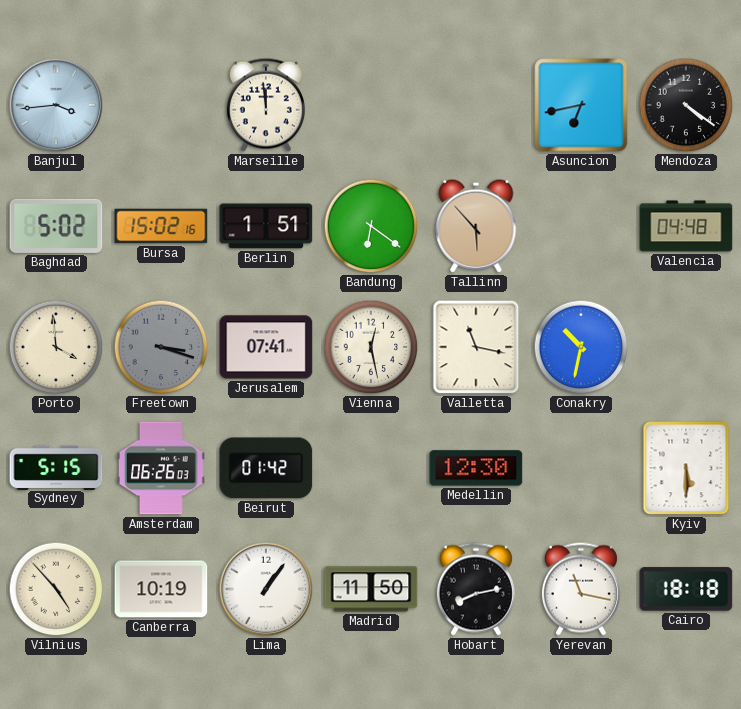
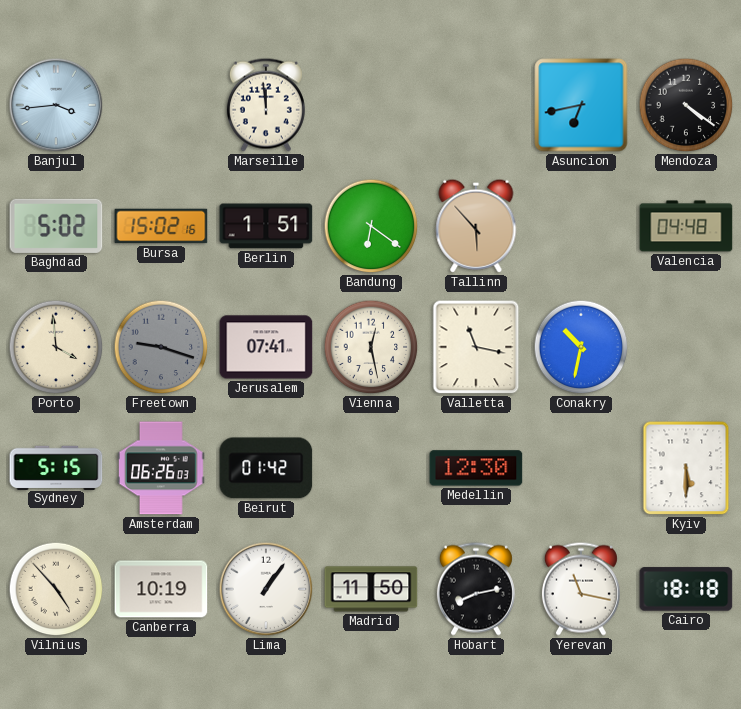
Freetown: 3:18 -> 9:18 (161, 347)
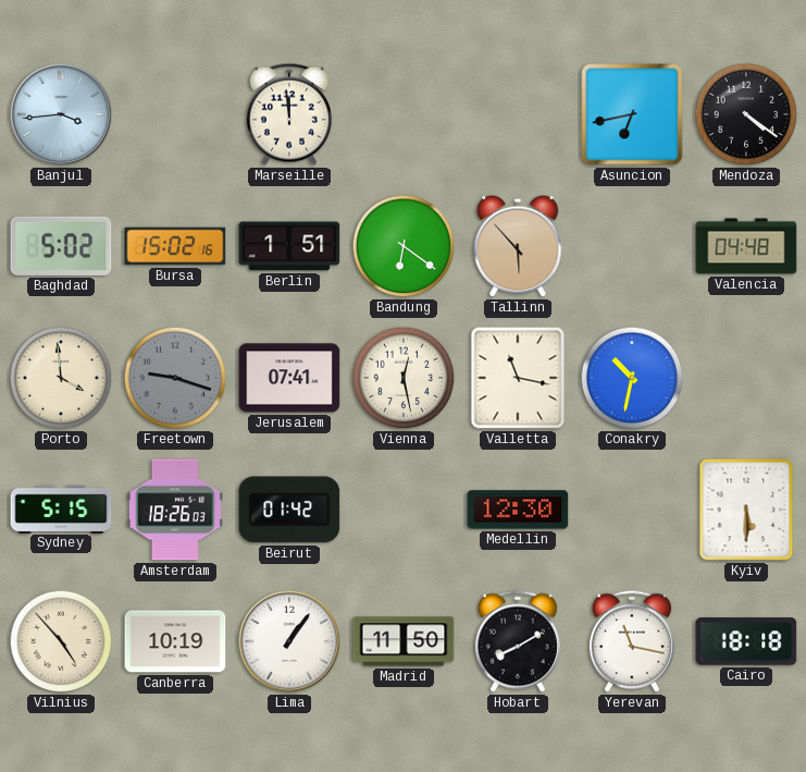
Amsterdam: 06:26 -> 18:26 (176, 510)
Hobart: 8:13 -> 8:10 (518, 641)
